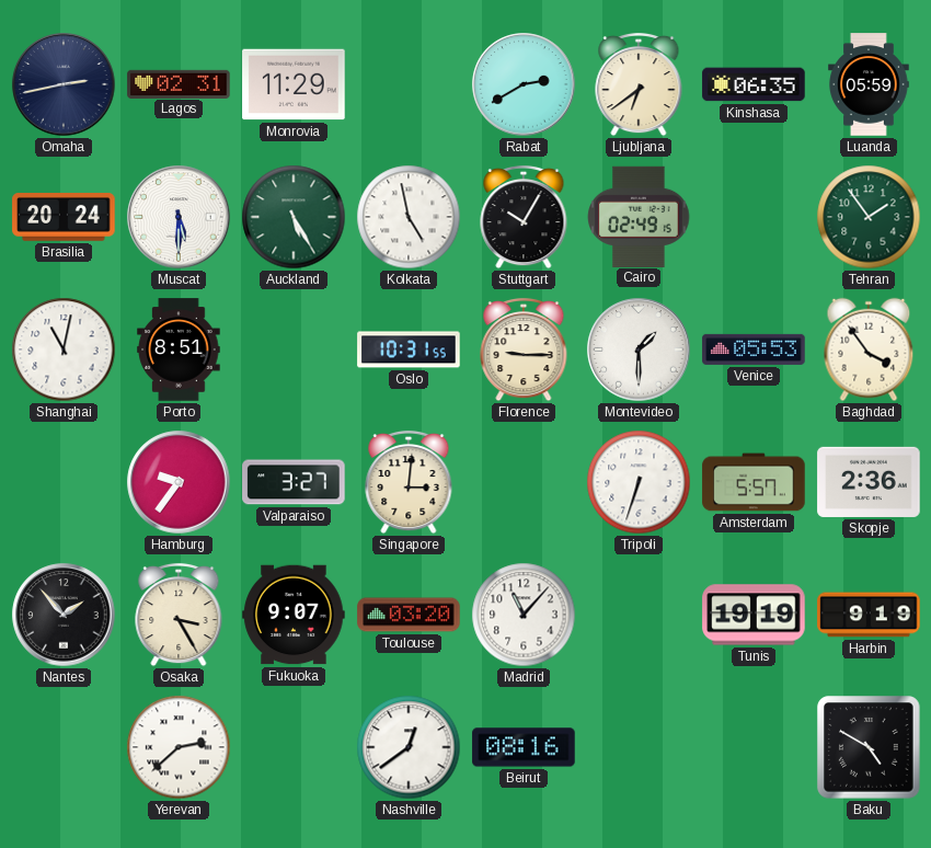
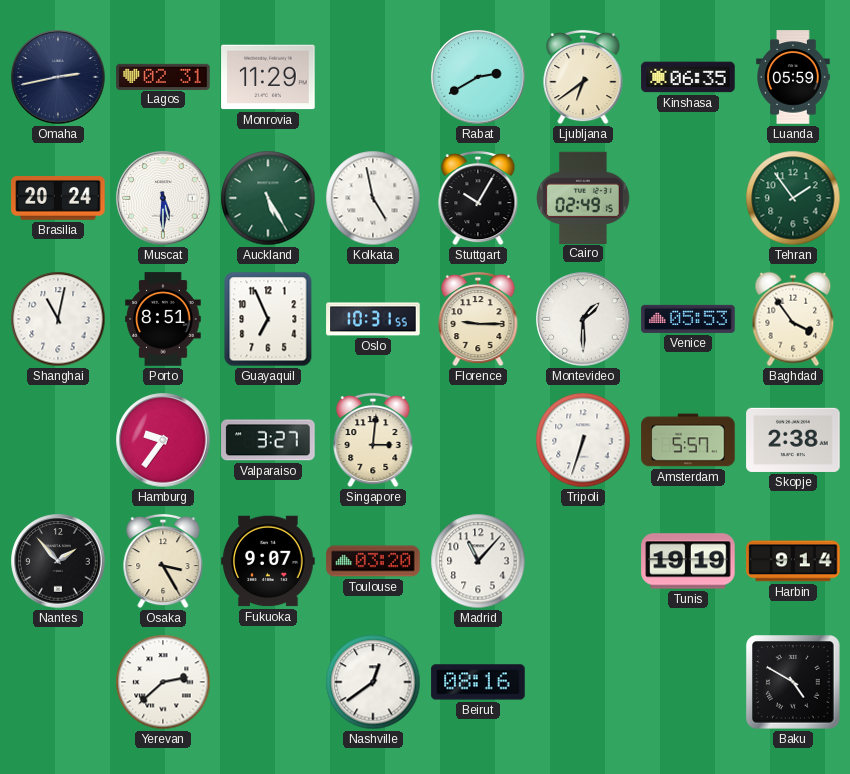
Guayaquil: none -> 6:56 (268, 319)
Skopje: 2:36 -> 2:38 (793, 440)
Harbin: 9:19 -> 9:14 (793, 561)
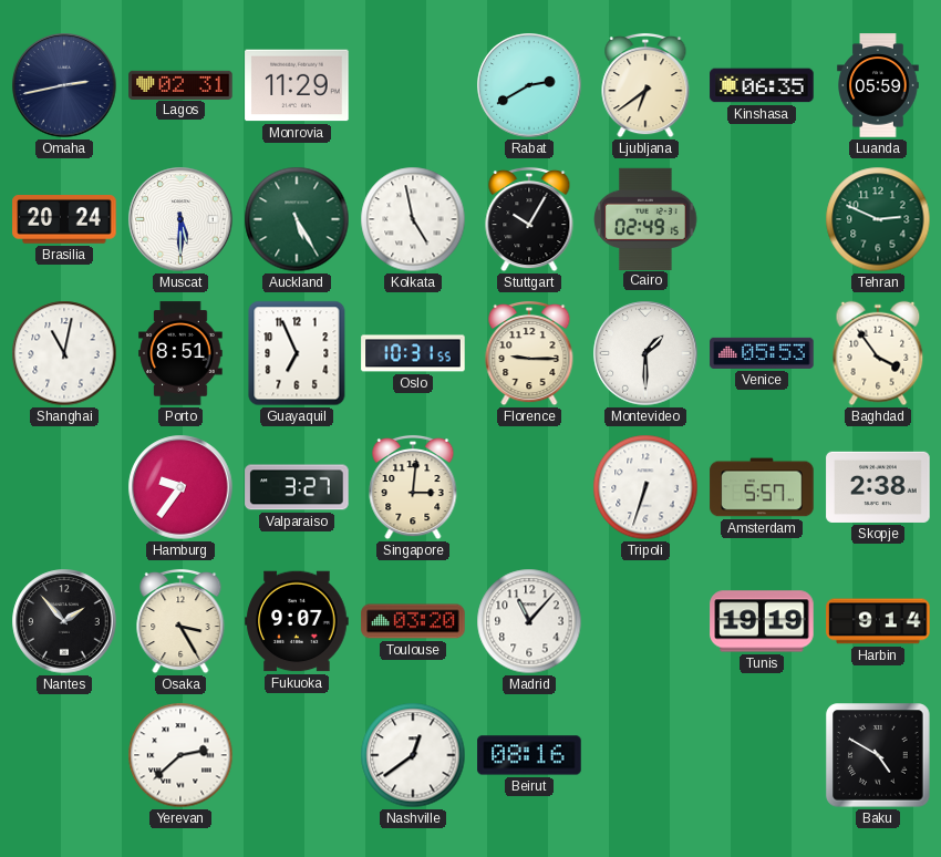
Tehran: 1:54 -> 2:49 (878, 219)
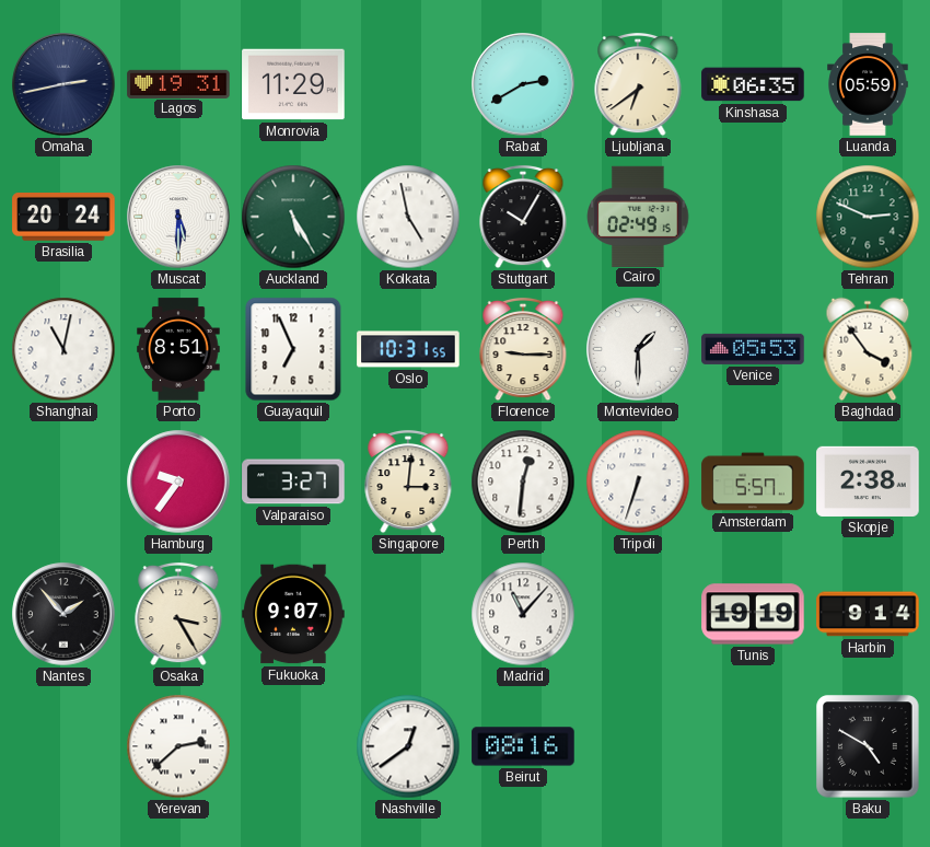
Lagos: 02:31 -> 19:31 (178, 83)
Perth: none -> 12:31 (523, 481)
Toulouse: 03:20 -> none (413, 621)
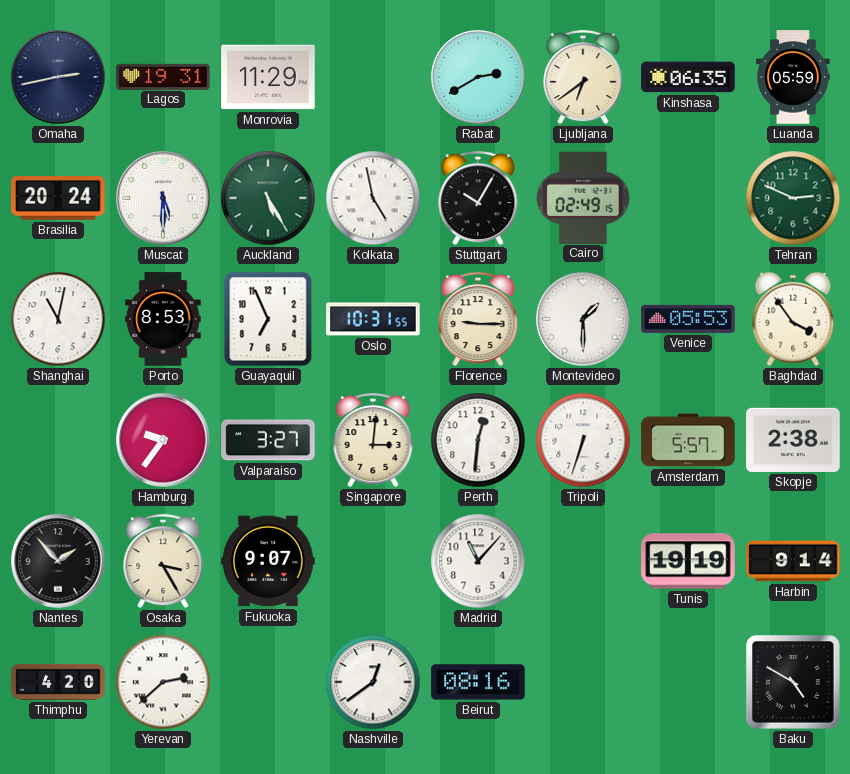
Porto: 8:51 -> 8:53 (163, 319)
Thimphu: none -> 4:20 (58, 682)
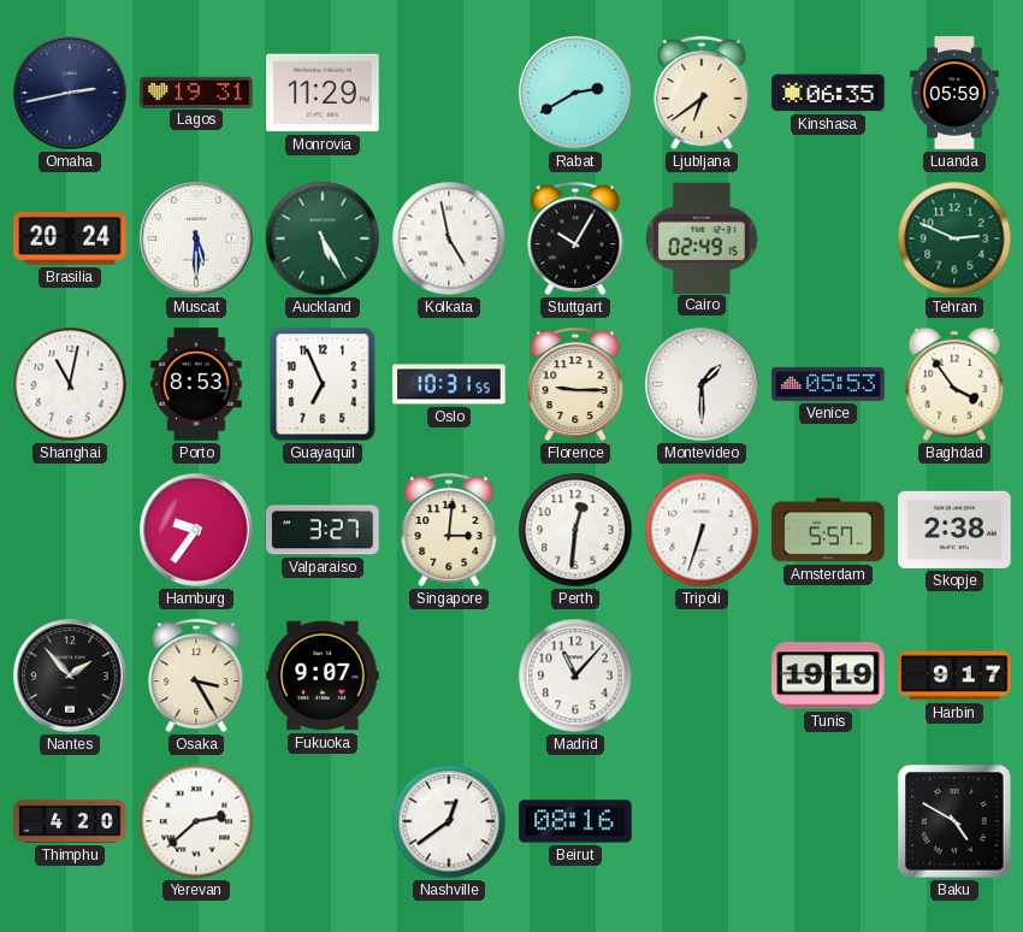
Harbin: 9:14 -> 9:17 (954, 676)
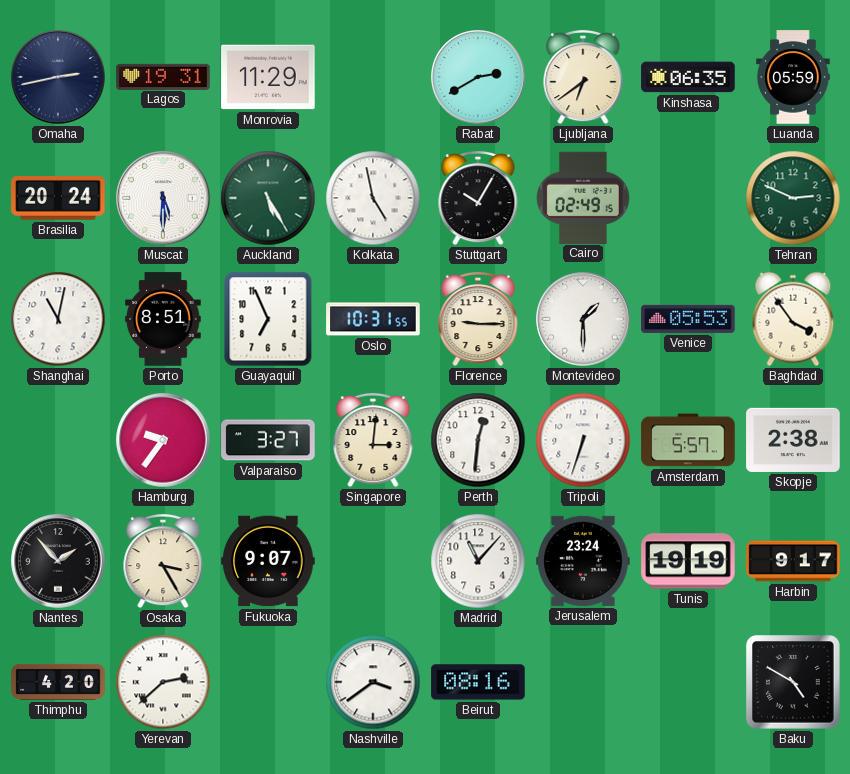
Porto: 8:53 -> 8:51 (163, 319)
Jerusalem: none -> 23:24 (583, 561)
Nashville: 12:39 -> 3:39 (373, 682)
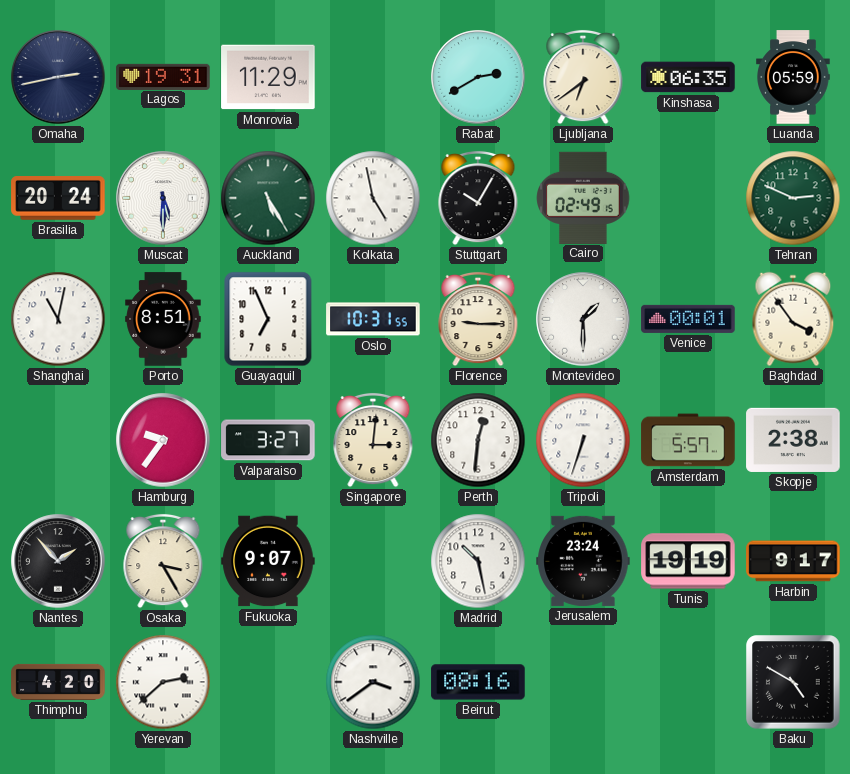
Venice: 05:53 -> 00:01 (688, 319)
Madrid: 11:07 -> 10:28 (478, 561)
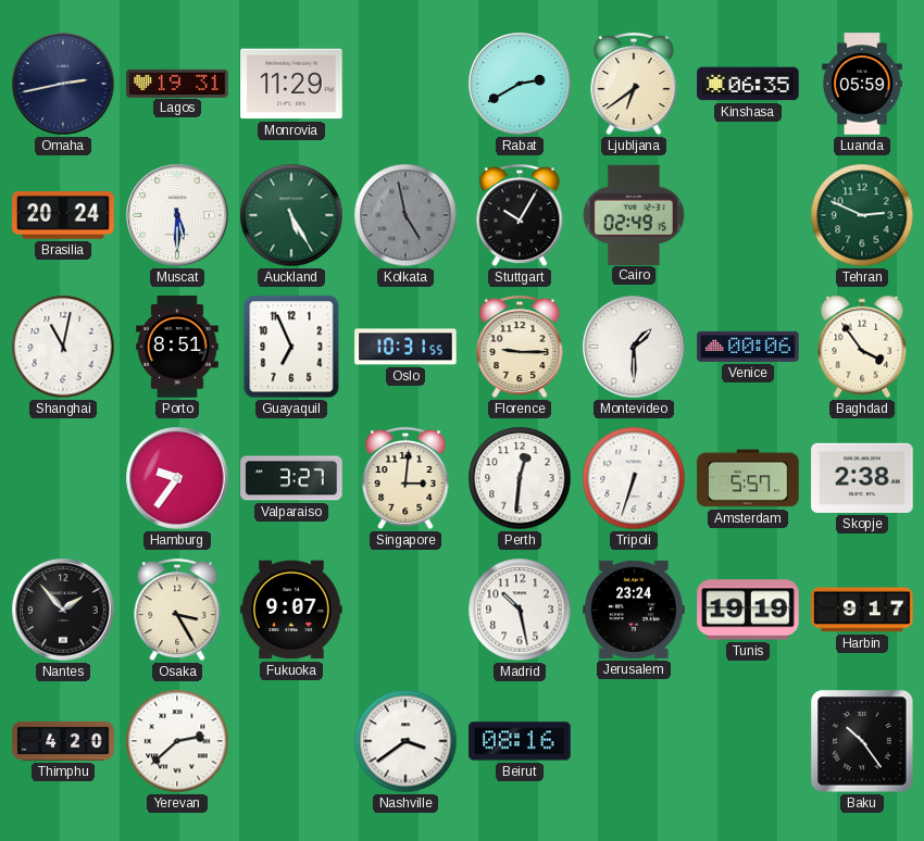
Kolkata dial: white -> grey (405, 215)
Venice: 00:01 -> 00:06 (748, 347)
Baku: 4:50 -> 10:24 (862, 741)
